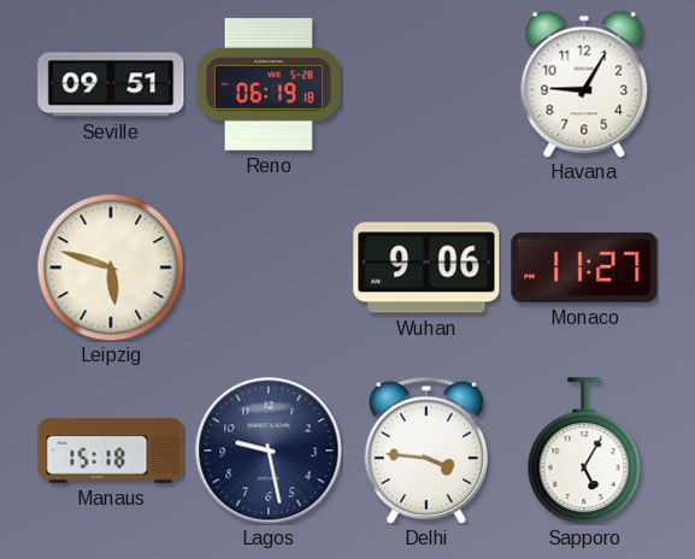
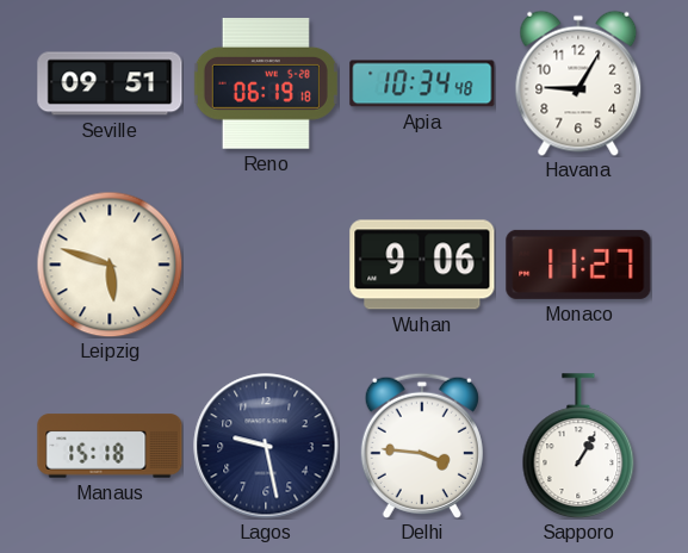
Apia: none -> 10:34 (422, 83)
Sapporo: 5:05 -> 1:05 (578, 446)
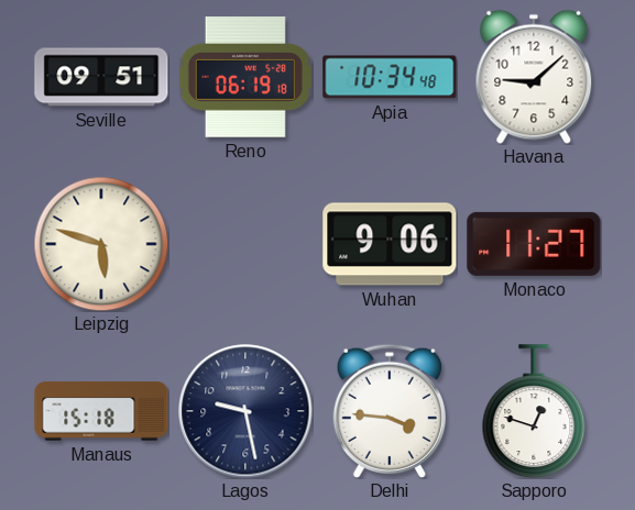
Havana: 9:05 -> 9:08 (534, 77)
Sapporo: 1:05 -> 12:48 (534, 411)
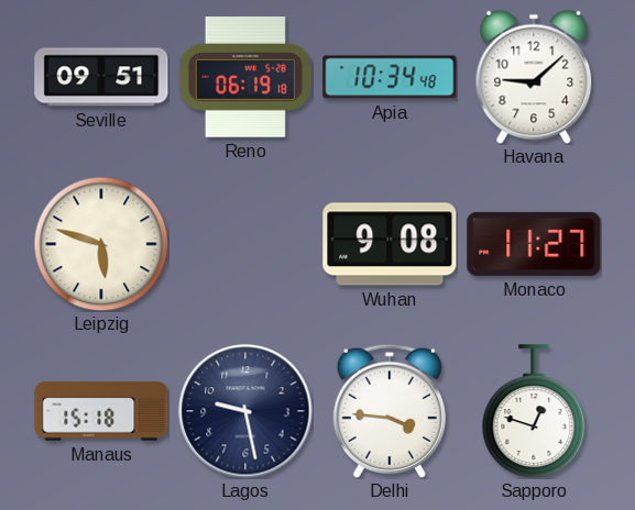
Wuhan: 9:06 -> 9:08 (390, 244)
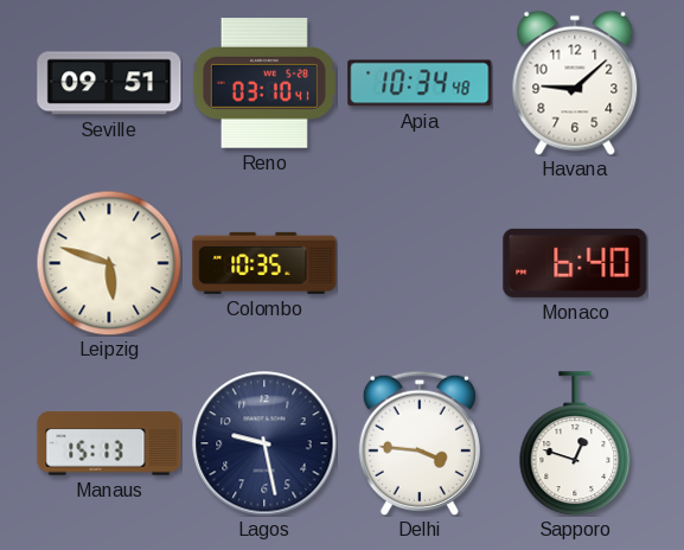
Reno: 06:19 -> 03:10 (264, 84)
Colombo: none -> 10:35 (264, 263)
Wuhan: 9:08 -> none (390, 244)
Monaco: 11:27 -> 6:40 (575, 263)
Manaus: 15:18 -> 15:13 (109, 443)
